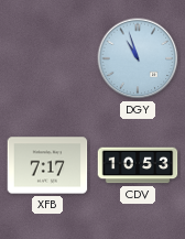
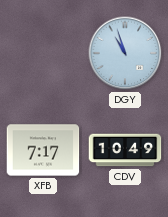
CDV: 10:53 -> 10:49 (125, 150)
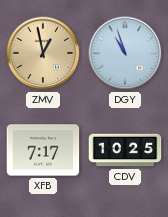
ZMV: none -> 12:58 (43, 53)
CDV: 10:49 -> 10:25 (125, 150)
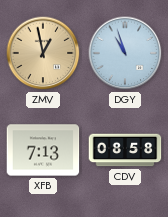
XFB: 7:17 -> 7:13 (43, 150)
CDV: 10:25 -> 08:58 (125, 150)
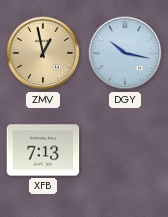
DGY: 10:57 -> 10:17 (125, 53)
CDV: 08:58 -> none (125, 150)
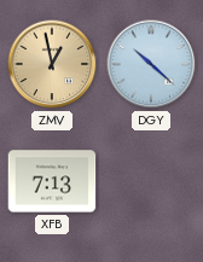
DGY: 10:17 -> 10:22 (151, 64)
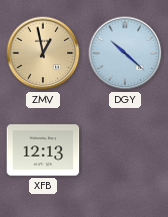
XFB: 7:13 -> 12:13 (43, 150)
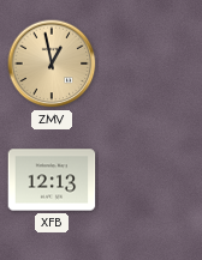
DGY: 10:22 -> none (125, 53)
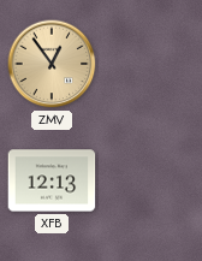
ZMV: 12:58 -> 12:54 (52, 64)
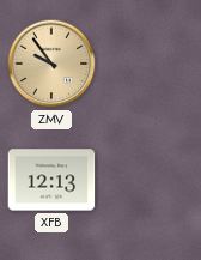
ZMV: 12:54 -> 9:54 (51, 64)
